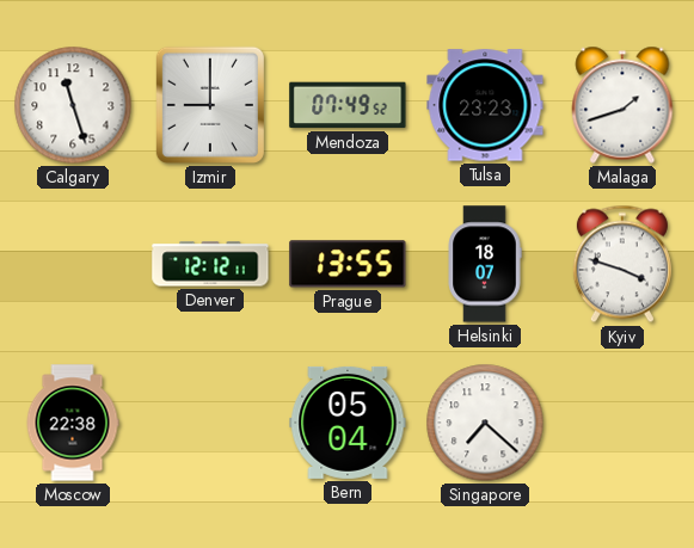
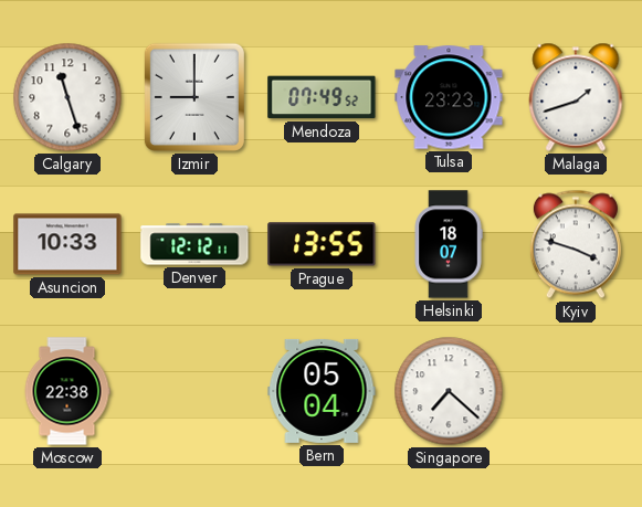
Asuncion: none -> 10:33 (67, 244)
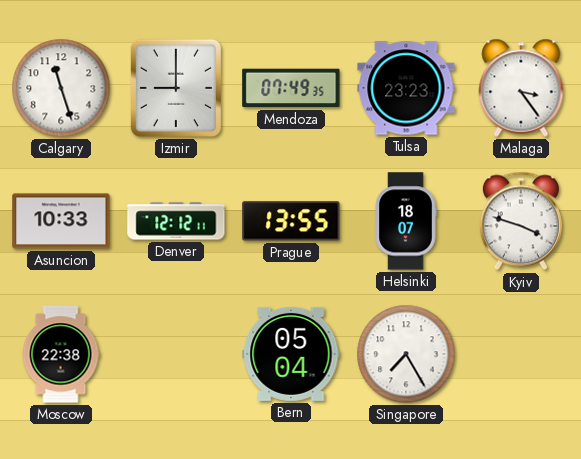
Mendoza: 07:49:52 -> 07:49:35 (291, 88)
Malaga: 1:42 -> 3:24 (521, 88)
Singapore: 7:22 -> 7:25 (406, 354)
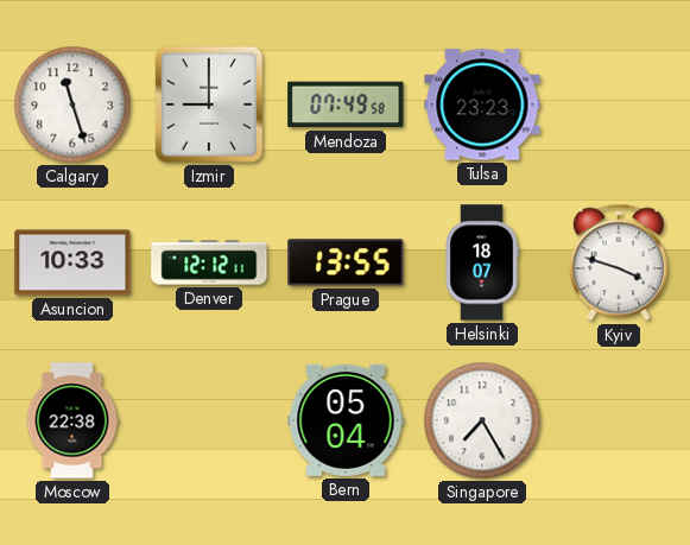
Mendoza: 07:49:35 -> 07:49:58 (346, 104)
Malaga: 3:24 -> none (521, 88)
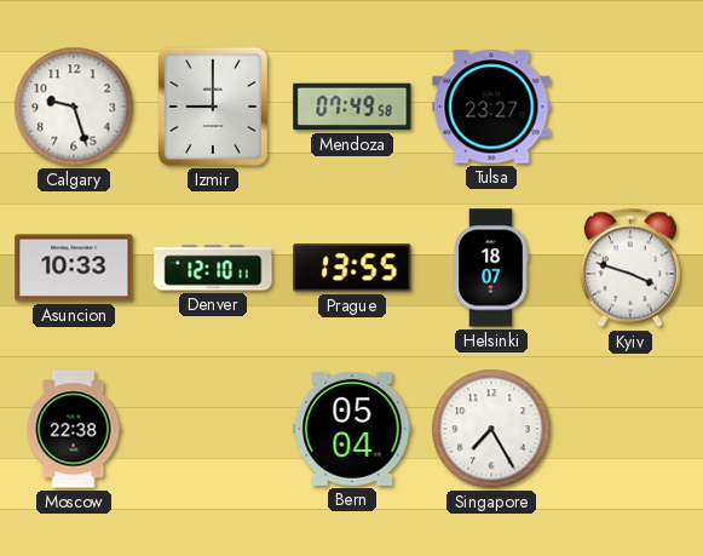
Calgary: 11:27 -> 9:27 (74, 107)
Tulsa: 23:23 -> 23:27 (491, 107)
Denver: 12:12 -> 12:10 (213, 268)
